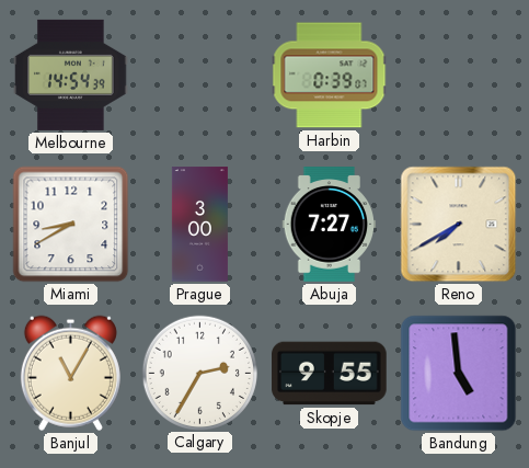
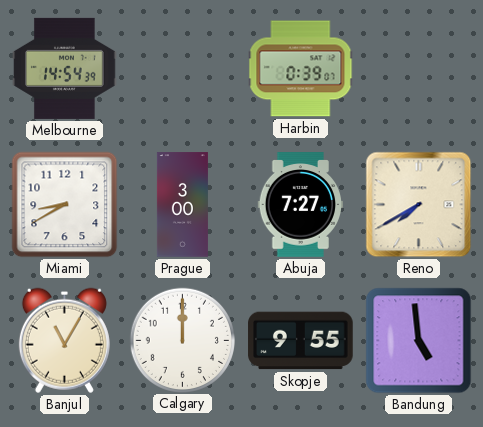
Calgary: 2:35 -> 12:00 (182, 340)
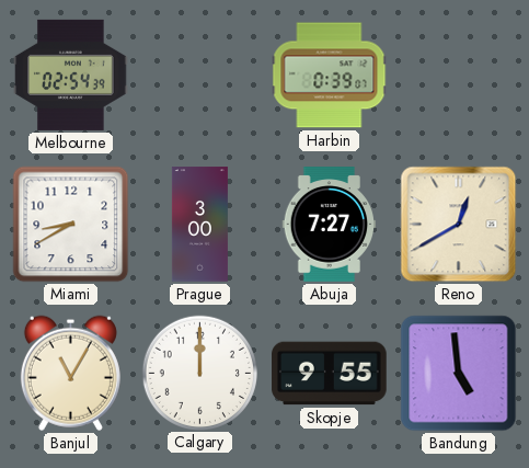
Melbourne: 14:54 -> 02:54 (71, 75)
Reno: 7:40 -> 12:40 (459, 225)
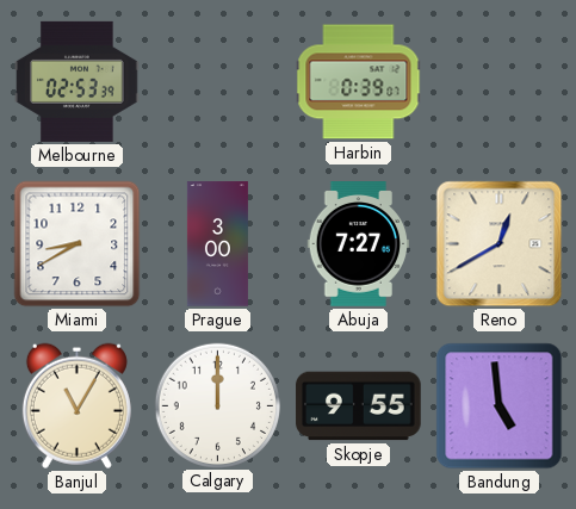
Melbourne: 02:54 -> 02:53 (78, 81)
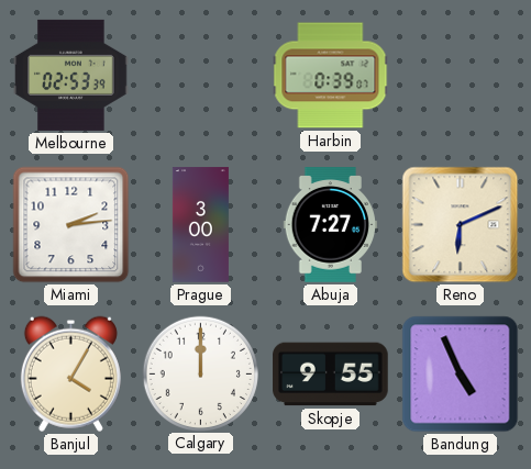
Miami: 8:40 -> 2:14 (71, 225)
Reno: 12:40 -> 6:11 (461, 225)
Banjul: 11:05 -> 4:05 (70, 373)
Bandung: 4:59 -> 4:56 (461, 375)
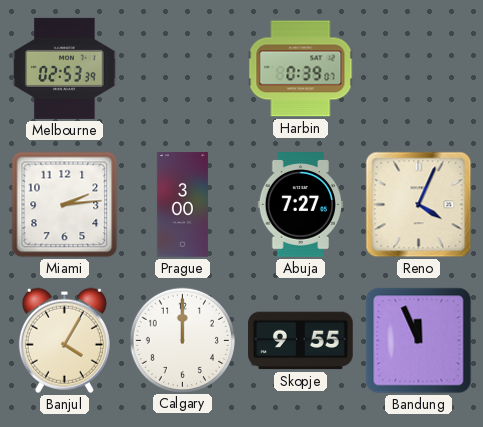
Reno: 6:11 -> 4:04 (419, 205)
Bandung: 4:56 -> 11:56 (419, 341)
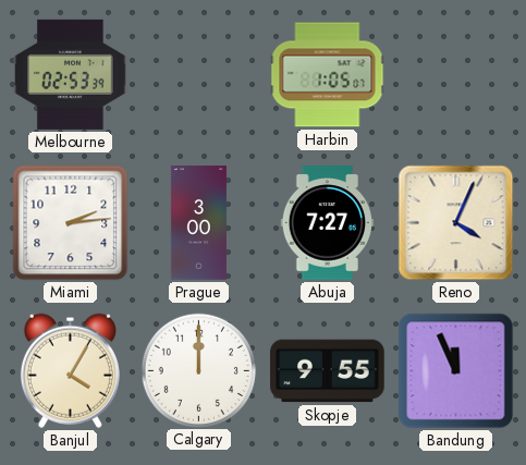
Harbin: 0:39 -> 1:05 (328, 75)
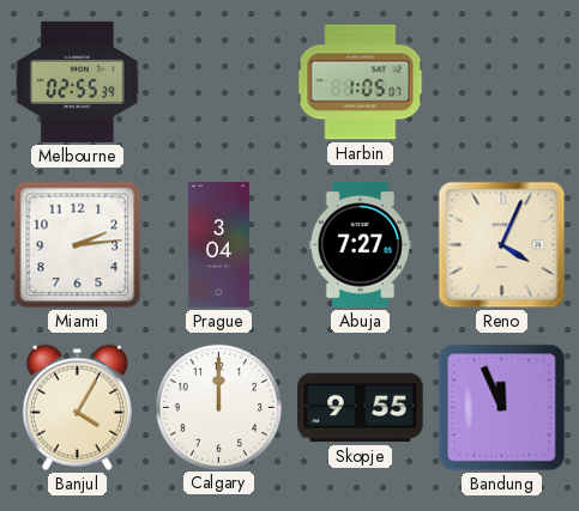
Melbourne: 02:53 -> 02:55 (78, 81)
Prague: 3:00 -> 3:04 (218, 245)
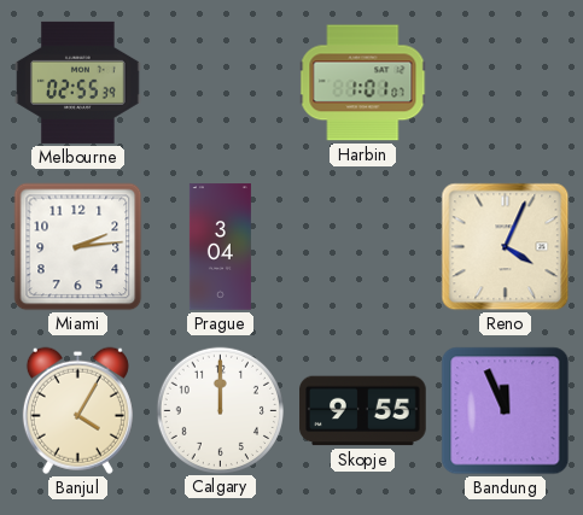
Harbin: 1:05 -> 1:01 (363, 83)
Abuja: 7:27 -> none (361, 245)
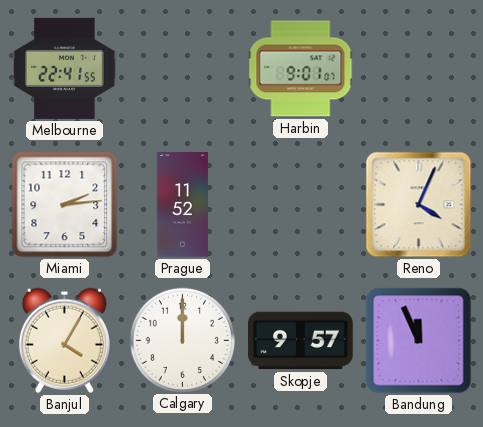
Melbourne: 02:55 -> 22:41 (65, 68)
Harbin: 1:01 -> 9:01 (301, 69)
Prague: 3:04 -> 11:52 (182, 205)
Skopje: 9:55 -> 9:57 (301, 341)
